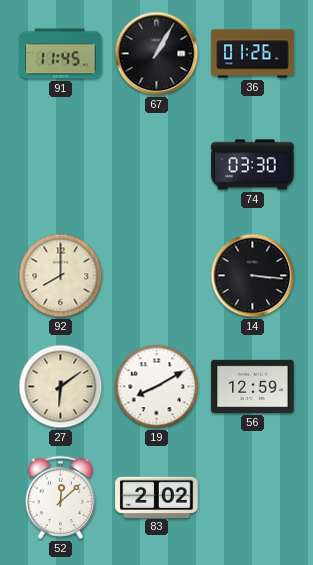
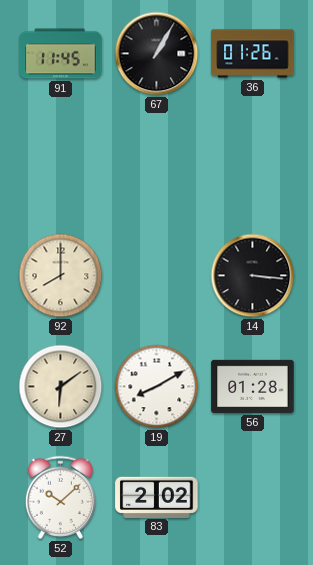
74: 03:30 -> none (253, 165)
56: 12:59 -> 01:28 (253, 386)
52: 12:08 -> 10:08 (60, 497)
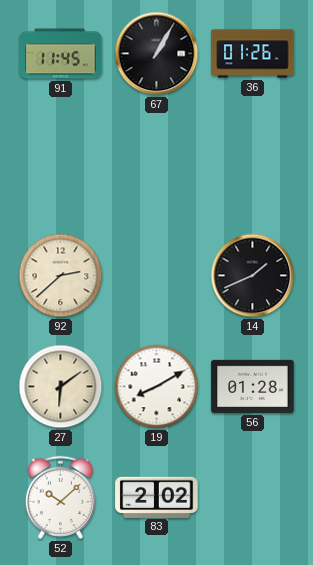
92: 8:00 -> 2:38 (61, 276)
14: 3:16 -> 1:41 (253, 276)
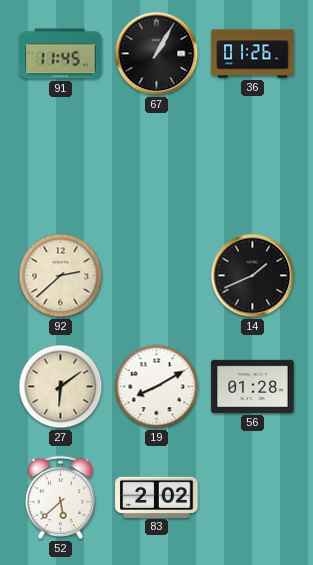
52: 10:08 -> 5:38 (60, 497)
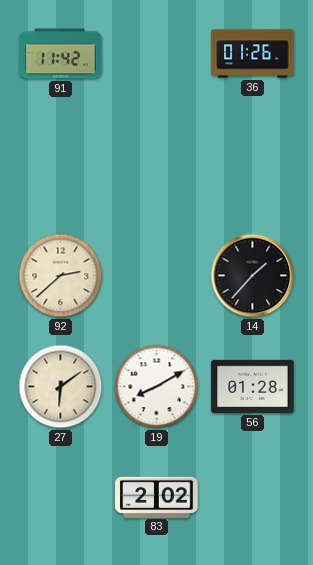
91: 11:45 -> 11:42 (61, 54)
67: 1:05 -> none (157, 54)
14: 1:41 -> 1:37 (253, 276)
52: 5:38 -> none (60, 497)
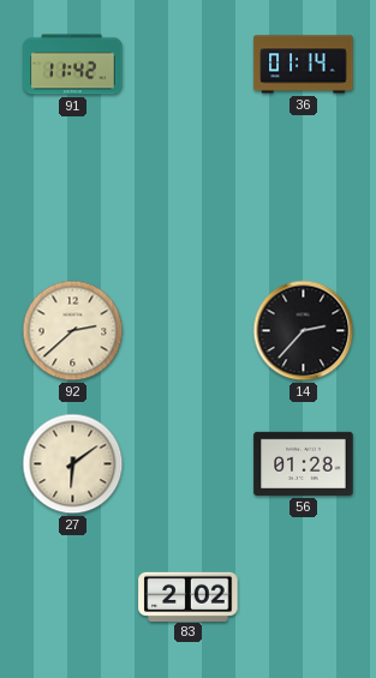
36: 01:26 -> 01:14 (304, 65)
14: 1:37 -> 2:37 (304, 331)
19: 8:10 -> none (157, 387)
